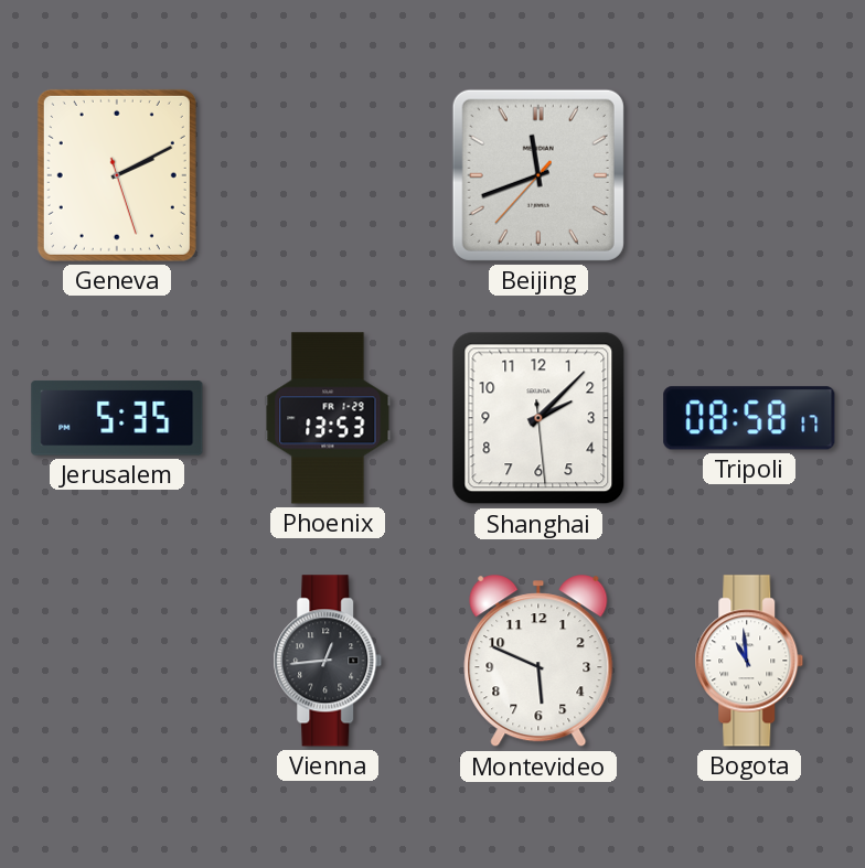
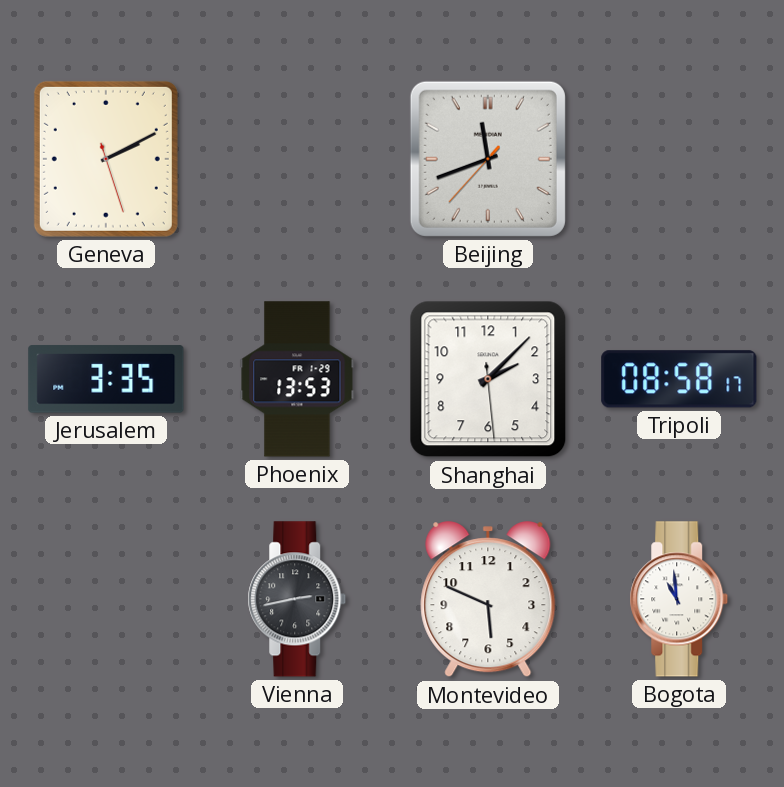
Jerusalem: 5:35 -> 3:35 (106, 379)
Vienna: 12:44 -> 2:43 (297, 599)
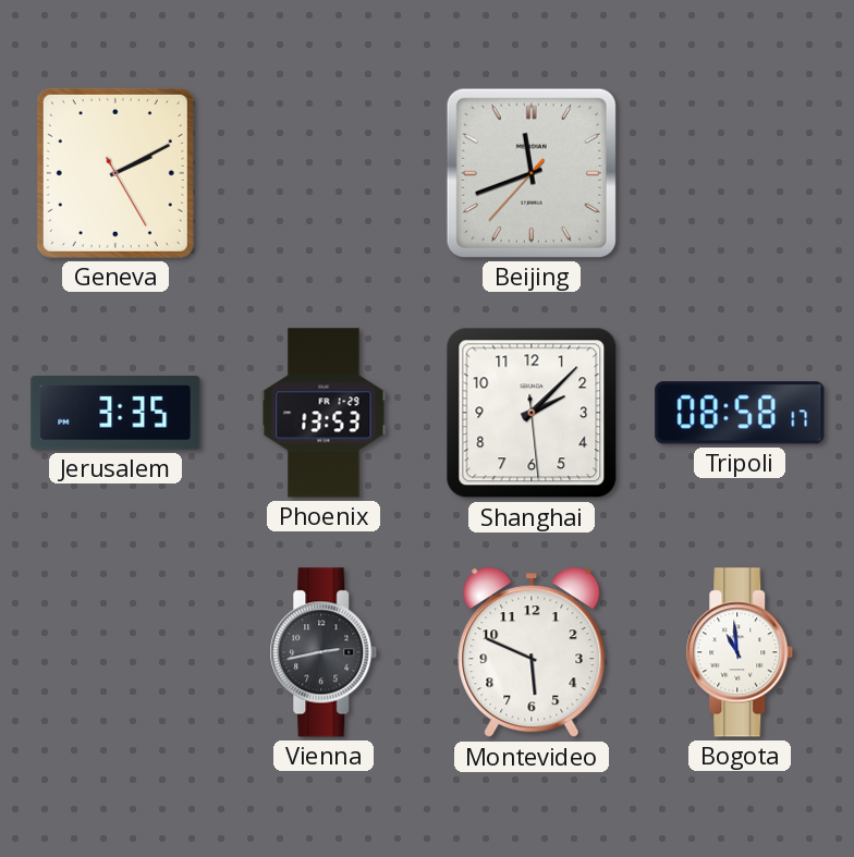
Geneva: 2:10:27 -> 2:10:25 (115, 173)
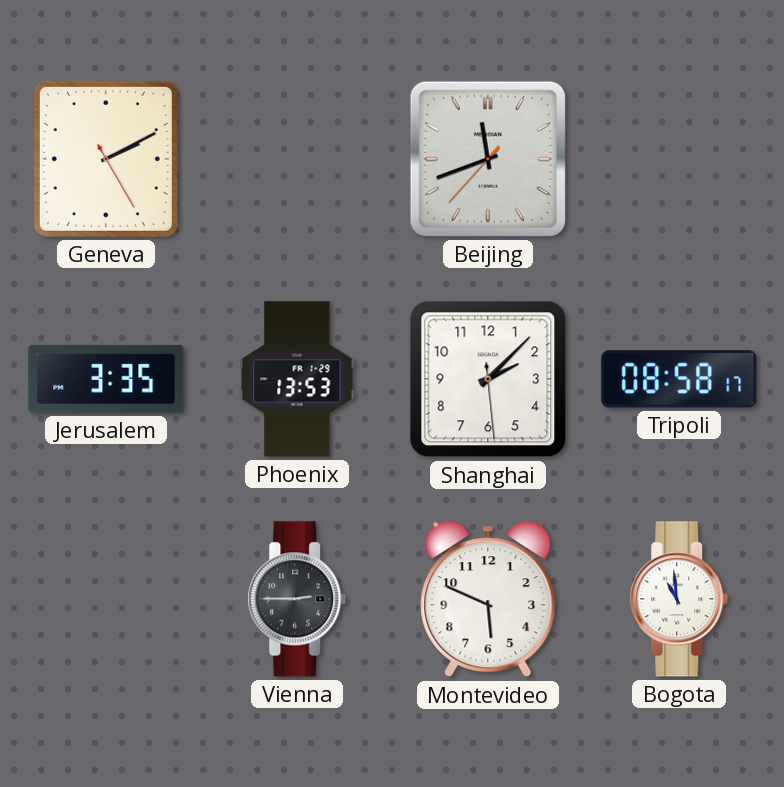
Vienna: 2:43 -> 2:45 (297, 599)
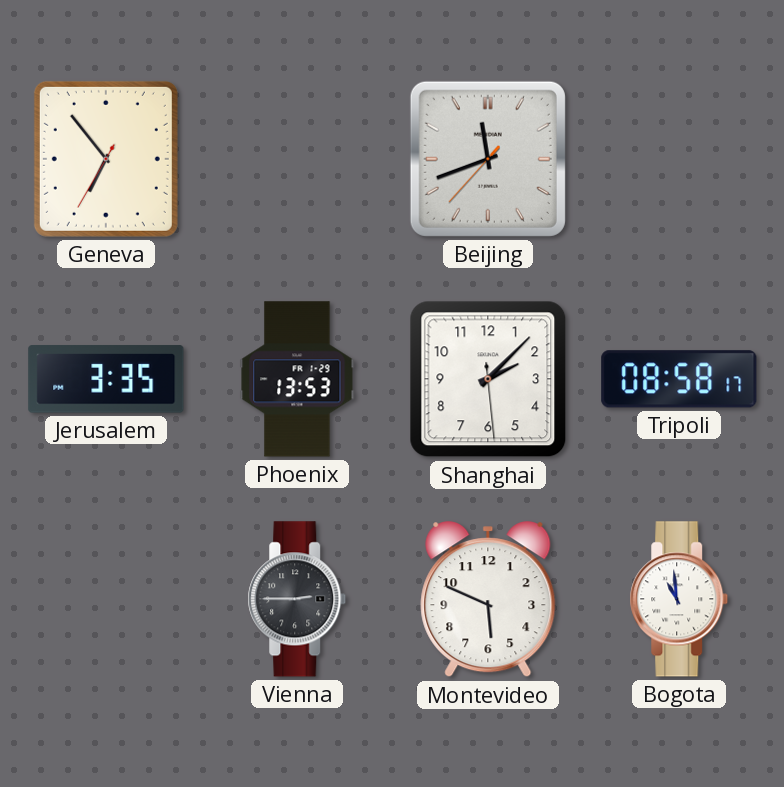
Geneva: 2:10 -> 6:53 (106, 159)
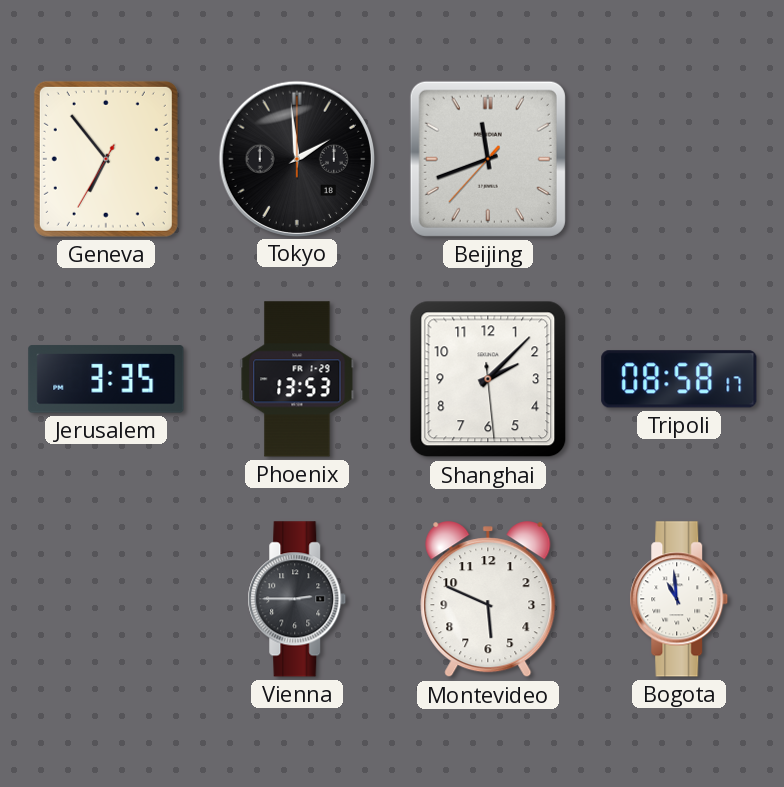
Tokyo: none -> 1:59 (296, 158)
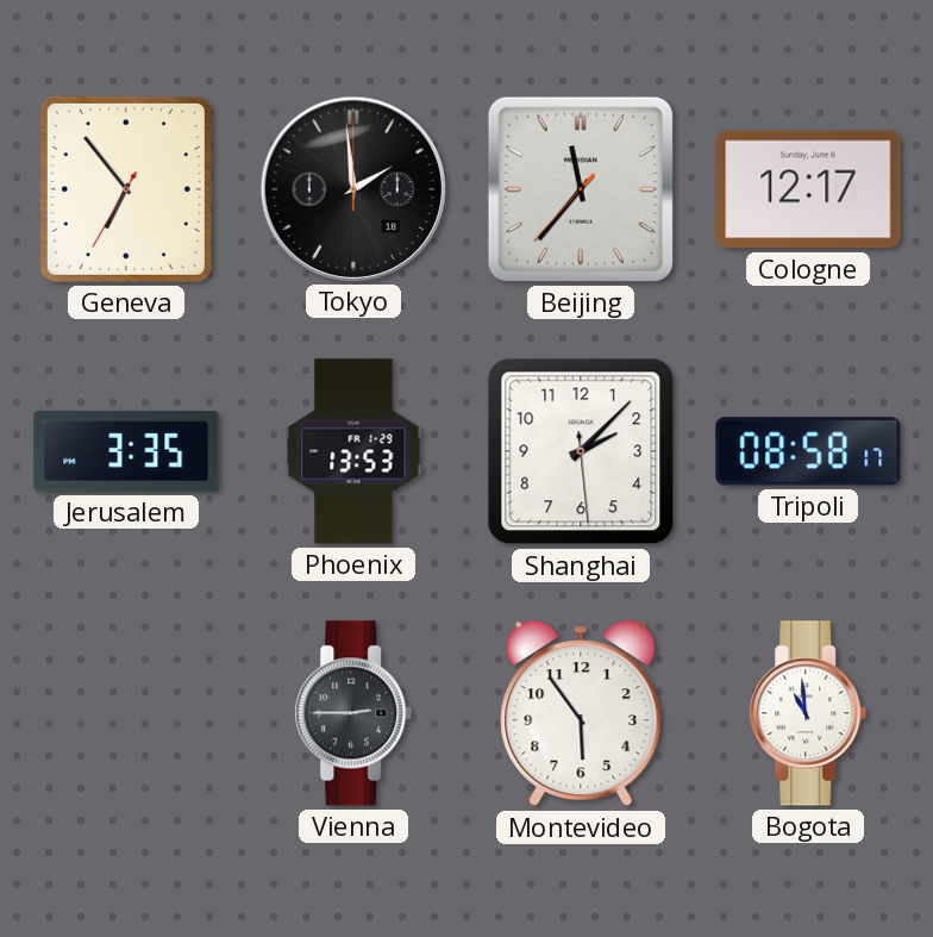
Beijing: 11:41 -> 11:36 (581, 189)
Cologne: none -> 12:17 (808, 189)
Montevideo: 5:49 -> 5:54 (581, 714)
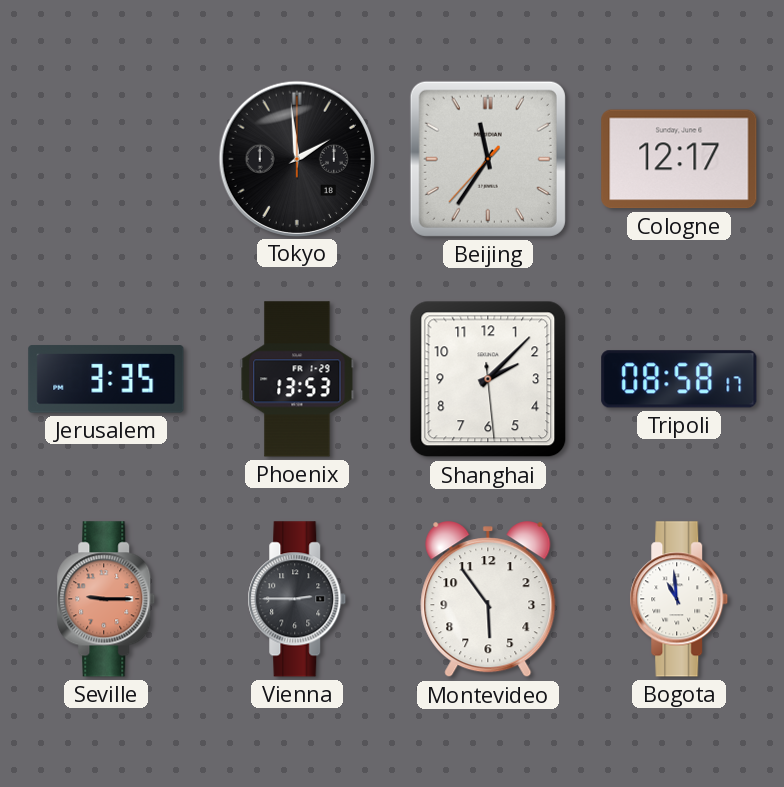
Geneva: 6:53 -> none (126, 189)
Beijing: 11:36 -> 11:35 (488, 159)
Seville: none -> 9:15 (106, 599)
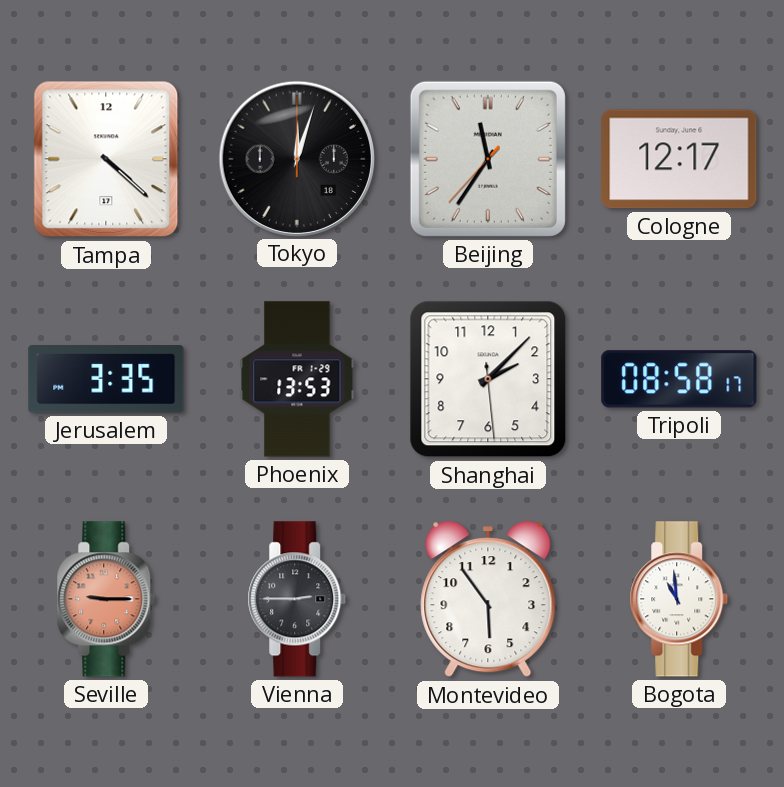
Tampa: none -> 4:22 (106, 159)
Tokyo: 1:59 -> 12:03 (296, 158)
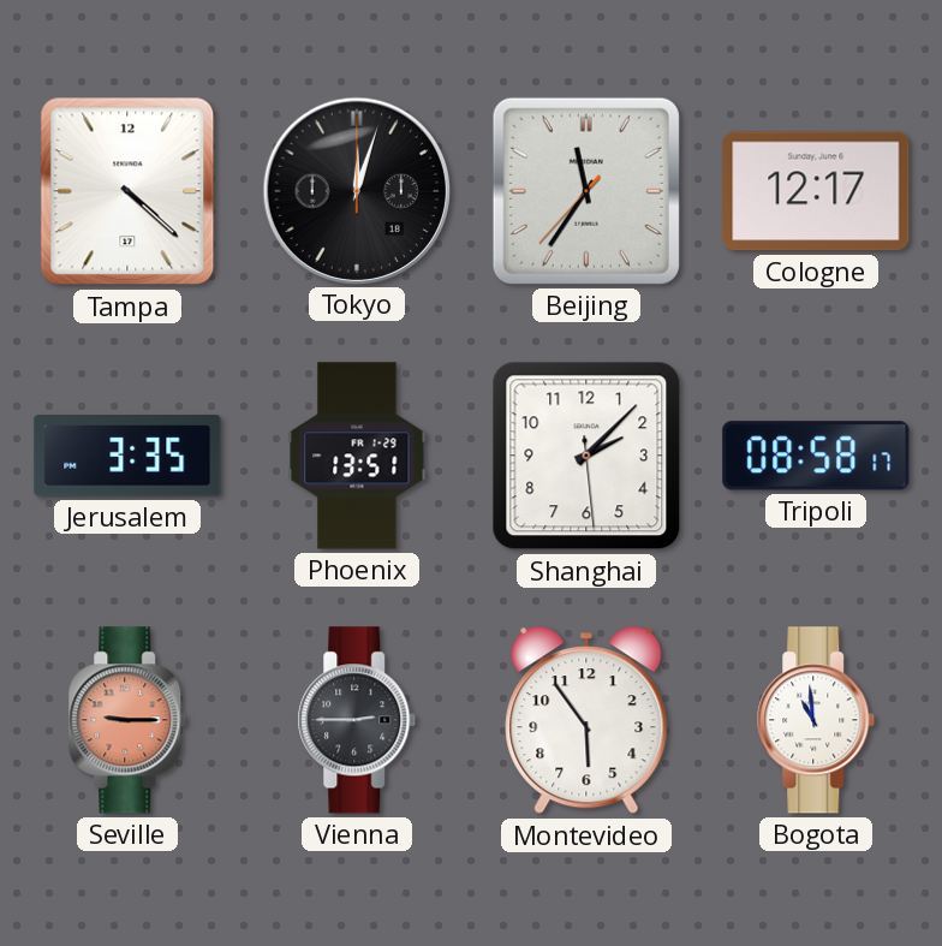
Phoenix: 13:53 -> 13:51 (357, 456)
